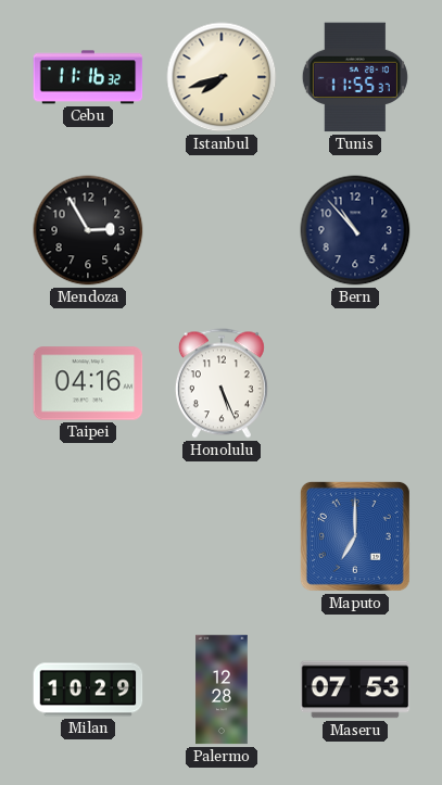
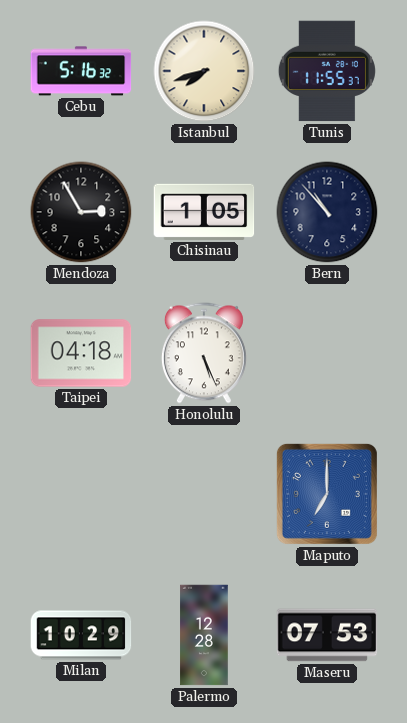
Cebu: 11:16 -> 5:16 (81, 71)
Chisinau: none -> 1:05 (204, 212)
Taipei: 04:16 -> 04:18 (81, 353)
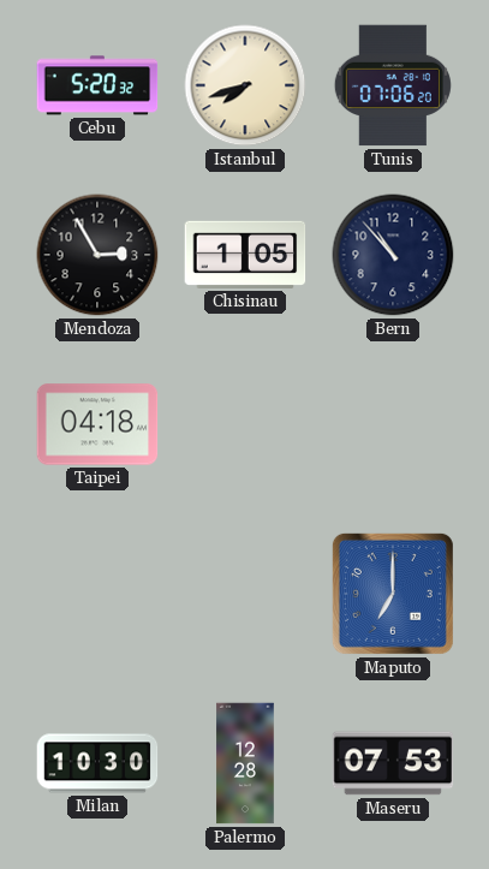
Cebu: 5:16 -> 5:20 (97, 85)
Tunis: 11:55 -> 07:06 (393, 85)
Honolulu: 5:26 -> none (204, 353)
Milan: 10:29 -> 10:30 (97, 763)
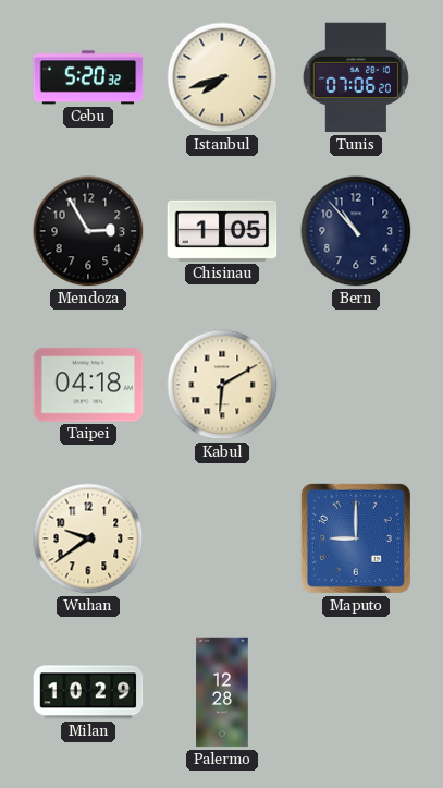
Kabul: none -> 6:10 (222, 385)
Wuhan: none -> 9:39 (88, 538)
Maputo: 7:00 -> 9:00 (356, 538)
Milan: 10:30 -> 10:29 (88, 692)
Maseru: 07:53 -> none (393, 763)
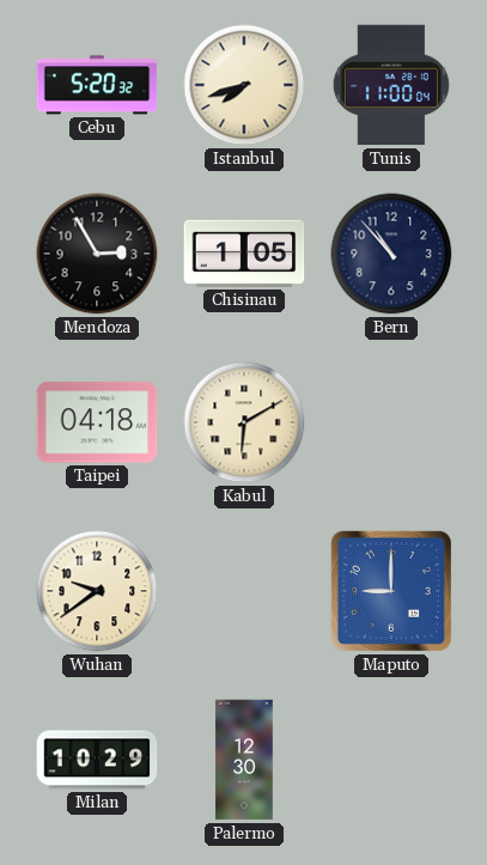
Tunis: 07:06 -> 11:00 (391, 85)
Palermo: 12:28 -> 12:30 (244, 760)
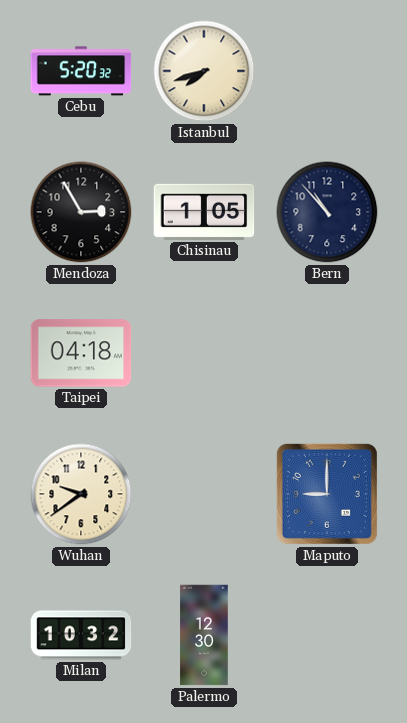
Tunis: 11:00 -> none (391, 85)
Kabul: 6:10 -> none (244, 422)
Milan: 10:29 -> 10:32 (81, 635)
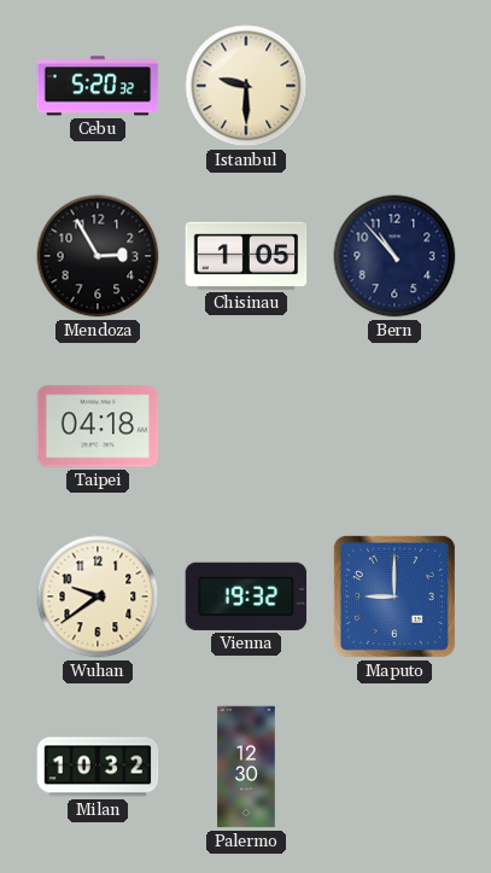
Istanbul: 7:42 -> 9:30 (246, 86)
Vienna: none -> 19:32 (246, 596)
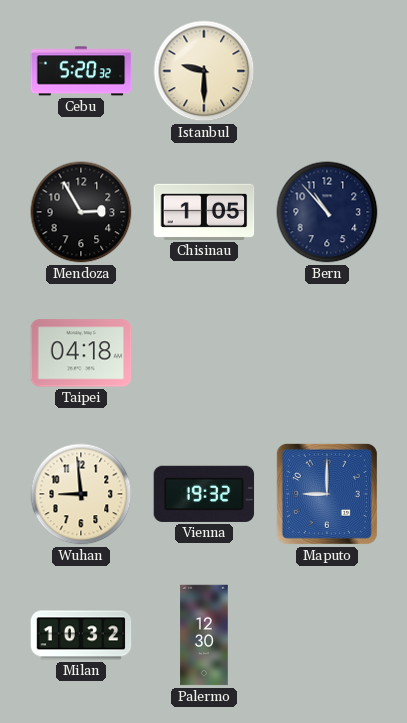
Wuhan: 9:39 -> 8:59 (81, 494)
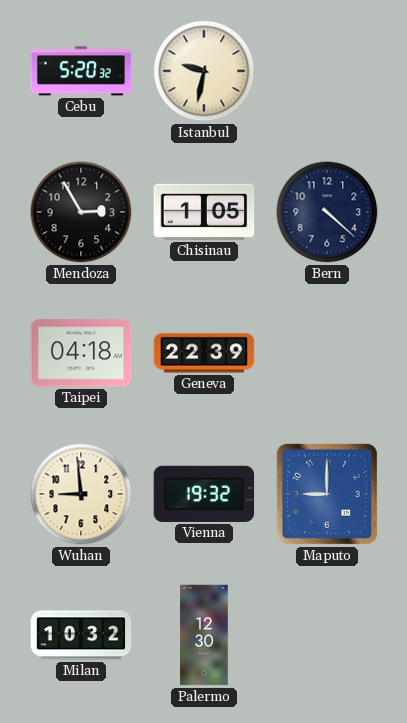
Istanbul: 9:30 -> 9:32 (204, 71)
Bern: 10:53 -> 4:22 (327, 212)
Geneva: none -> 22:39 (204, 353)
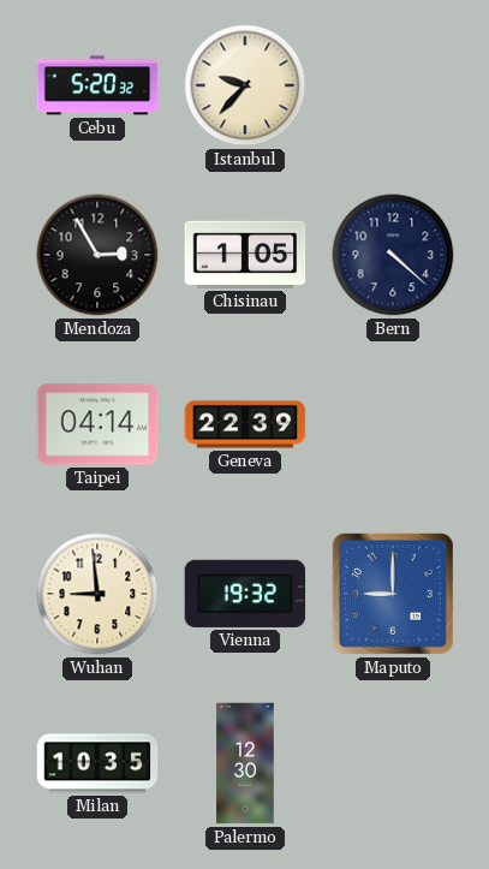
Istanbul: 9:32 -> 9:37 (245, 85)
Taipei: 04:18 -> 04:14 (97, 424)
Milan: 10:32 -> 10:35 (97, 763)
